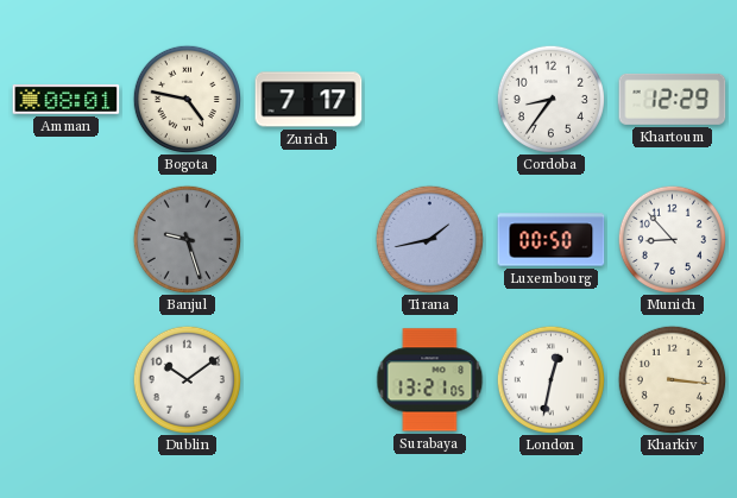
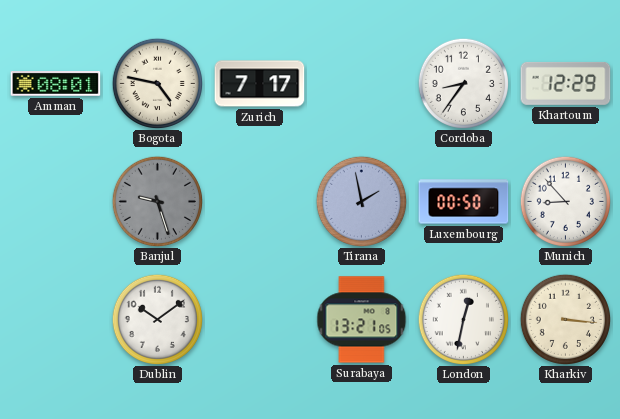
Tirana: 1:43 -> 1:58 (361, 201)
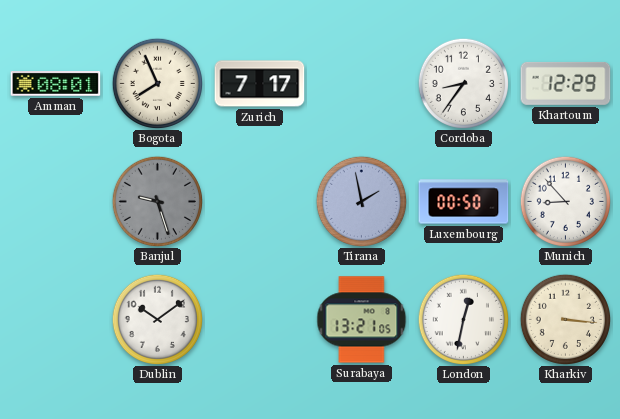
Bogota: 4:47 -> 7:56 (157, 83)
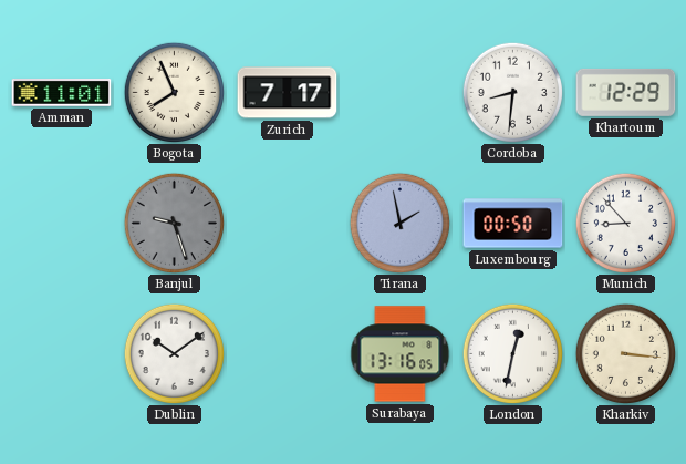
Amman: 08:01 -> 11:01 (62, 93)
Cordoba: 8:36 -> 8:31 (512, 92)
Surabaya: 13:21 -> 13:16 (401, 354)
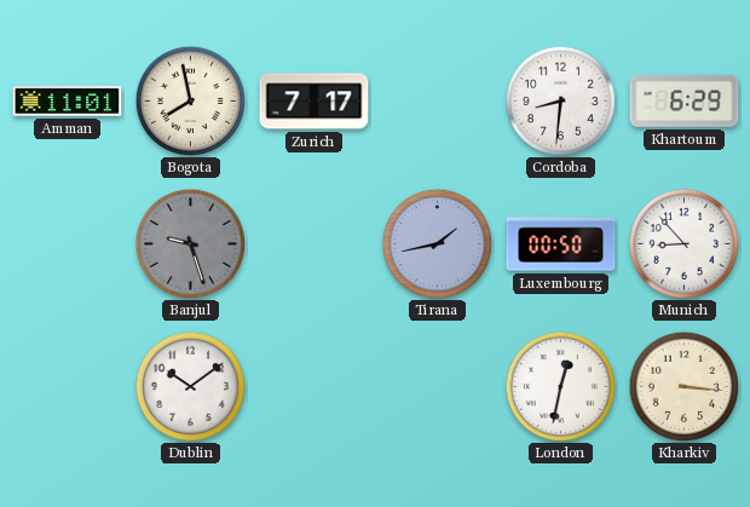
Bogota: 7:56 -> 7:58 (190, 100)
Khartoum: 12:29 -> 6:29 (685, 100)
Tirana: 1:58 -> 1:43 (437, 243)
Surabaya: 13:16 -> none (401, 354)
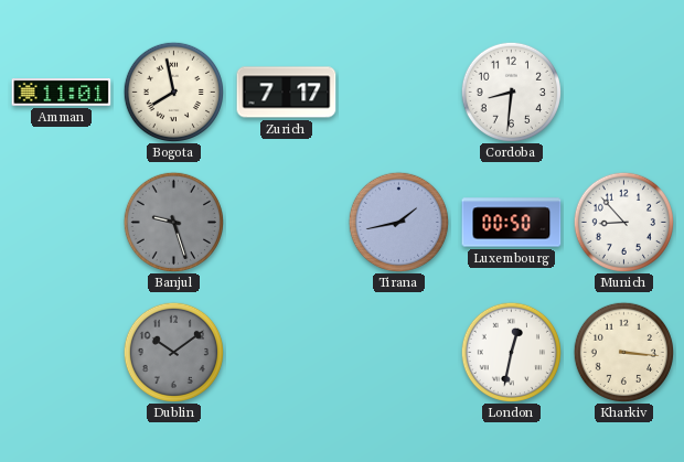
Khartoum: 6:29 -> none (685, 100)
Dublin dial: white -> grey (173, 352)
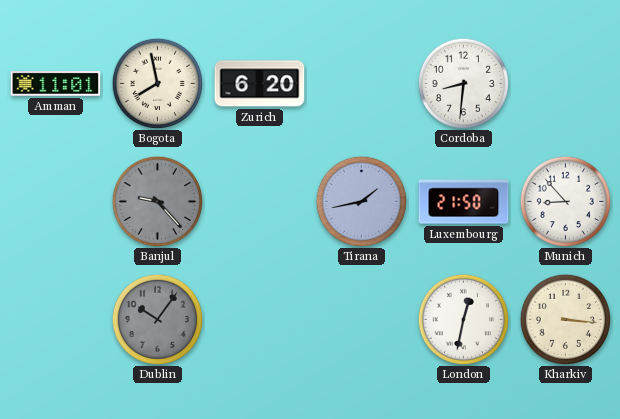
Zurich: 7:17 -> 6:20 (260, 84)
Banjul: 9:27 -> 9:23 (157, 201)
Luxembourg: 00:50 -> 21:50 (464, 202)
Dublin: 10:09 -> 10:06 (157, 319)
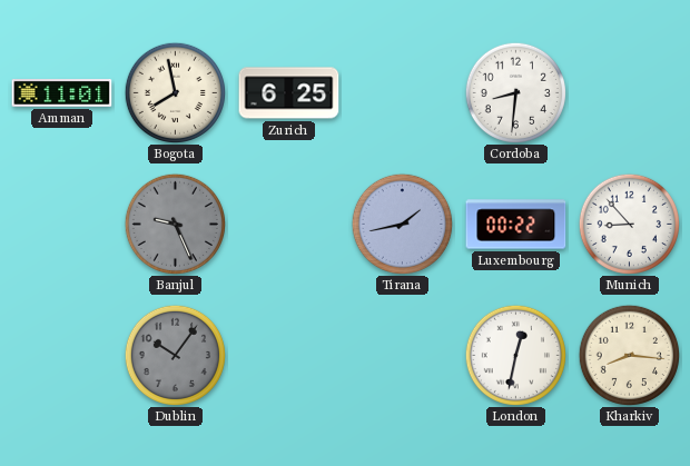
Zurich: 6:20 -> 6:25 (289, 93)
Banjul: 9:23 -> 9:26 (175, 224)
Luxembourg: 21:50 -> 00:22 (516, 225)
Kharkiv: 3:16 -> 8:16 (629, 355)
